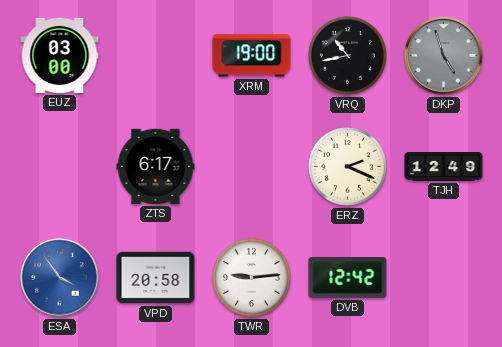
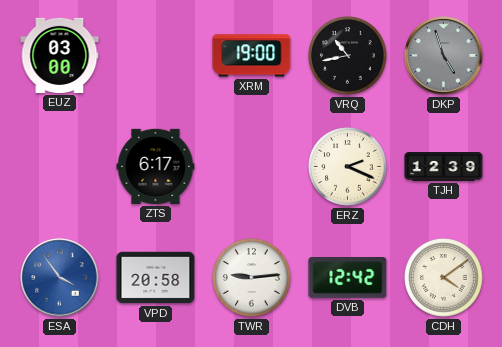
TJH: 12:49 -> 12:39 (444, 167)
CDH: none -> 4:09 (444, 278)
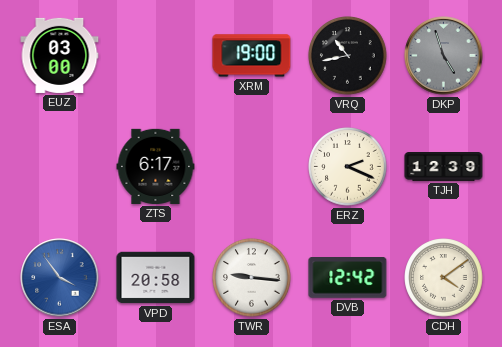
TWR: 9:14 -> 9:16 (252, 278)
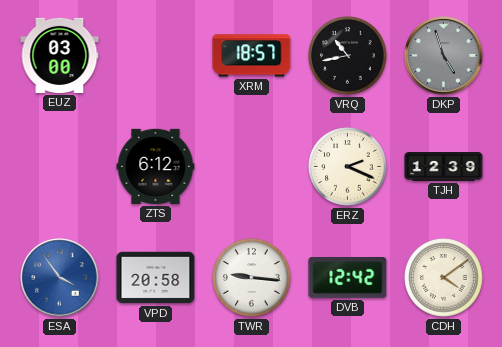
XRM: 19:00 -> 18:57 (252, 56)
ZTS: 6:17 -> 6:12 (156, 166)
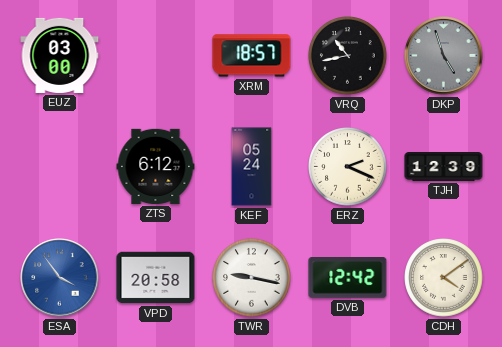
KEF: none -> 05:24 (252, 167)
TWR: 9:16 -> 9:17 (252, 278)
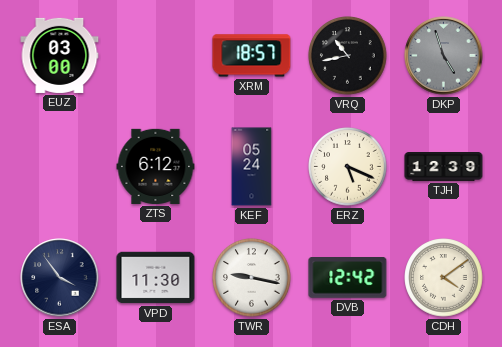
ERZ: 2:19 -> 5:19 (348, 167)
ESA dial: blue -> navy (60, 278)
VPD: 20:58 -> 11:30 (156, 278)
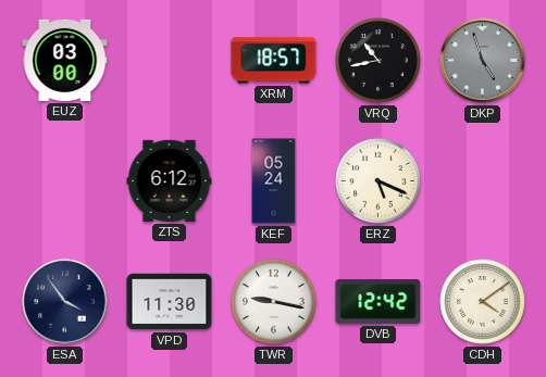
TJH: 12:39 -> none (444, 167)
